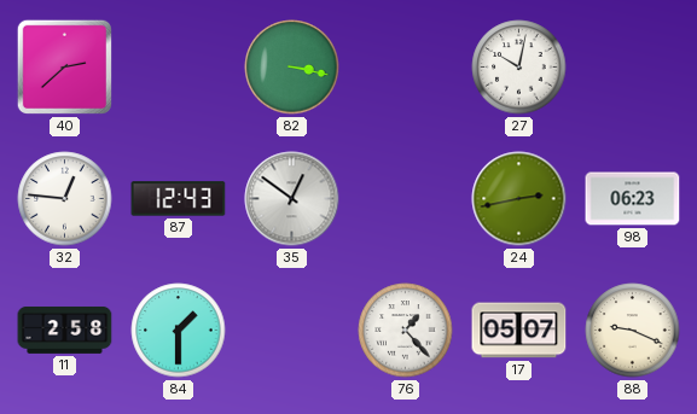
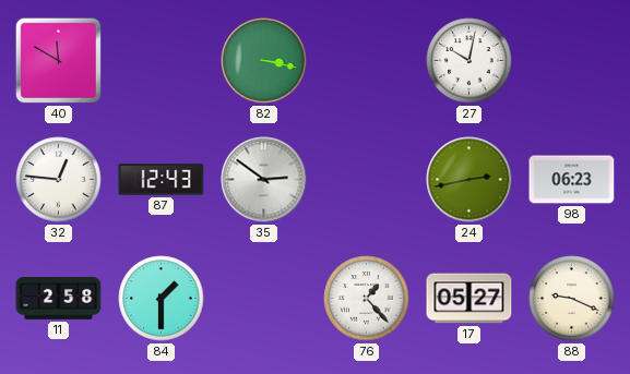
40: 2:38 -> 11:50 (58, 60)
35: 12:51 -> 2:51 (264, 180)
17: 05:07 -> 05:27 (469, 299)
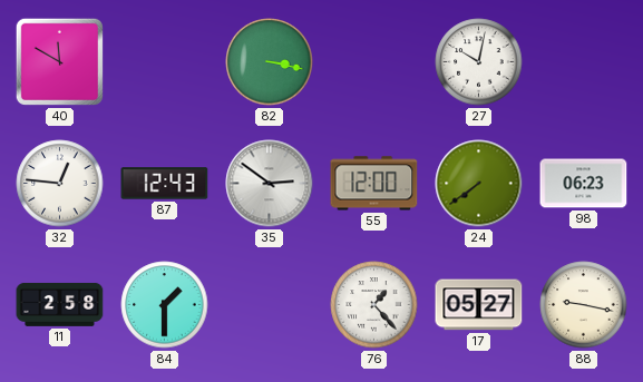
55: none -> 12:00 (374, 184)
24: 2:43 -> 7:39 (479, 184)
88: 9:19 -> 9:17 (584, 305)
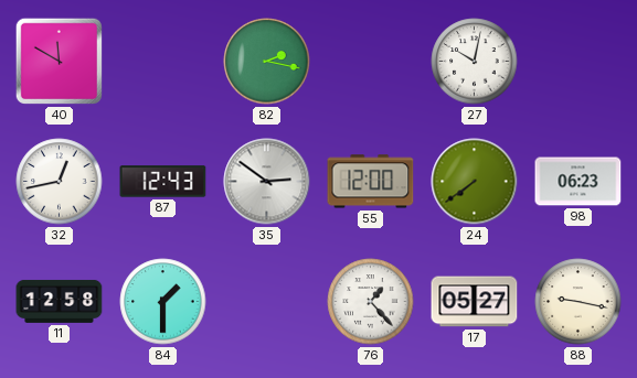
82: 3:17 -> 2:17 (267, 62)
32: 12:46 -> 12:43 (60, 182)
11: 2:58 -> 12:58 (60, 301)
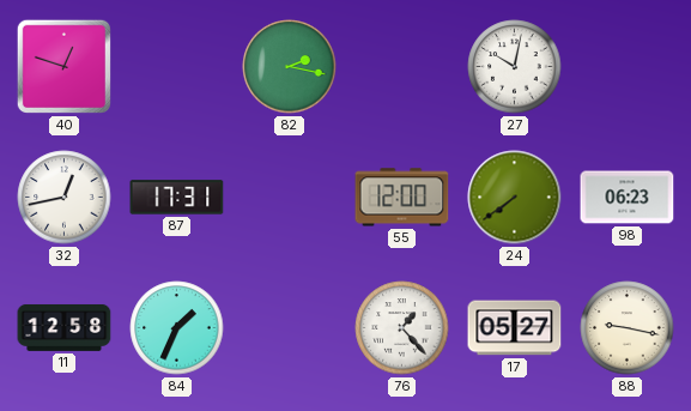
40: 11:50 -> 12:48 (63, 66)
87: 12:43 -> 17:31 (177, 198)
35: 2:51 -> none (267, 182)
84: 1:30 -> 1:34 (177, 328)
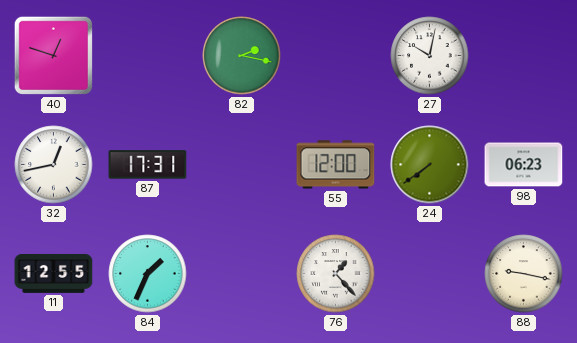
11: 12:58 -> 12:55 (54, 273)
17: 05:27 -> none (515, 328)
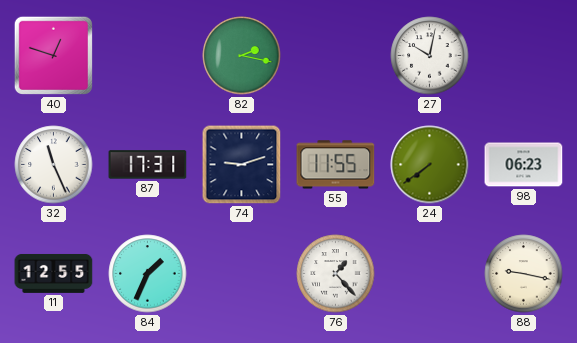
32: 12:43 -> 11:26 (54, 165)
74: none -> 9:12 (242, 165)
55: 12:00 -> 11:55 (336, 165)
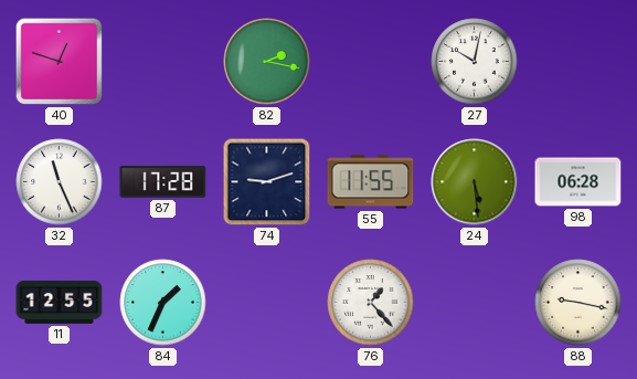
87: 17:31 -> 17:28 (163, 182)
24: 7:39 -> 5:29 (475, 182)
98: 06:23 -> 06:28 (578, 182)
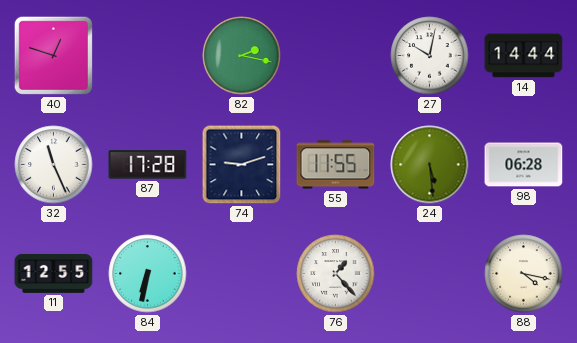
14: none -> 14:44 (524, 56)
84: 1:34 -> 6:32 (148, 274)
88: 9:17 -> 4:17 (524, 274)
